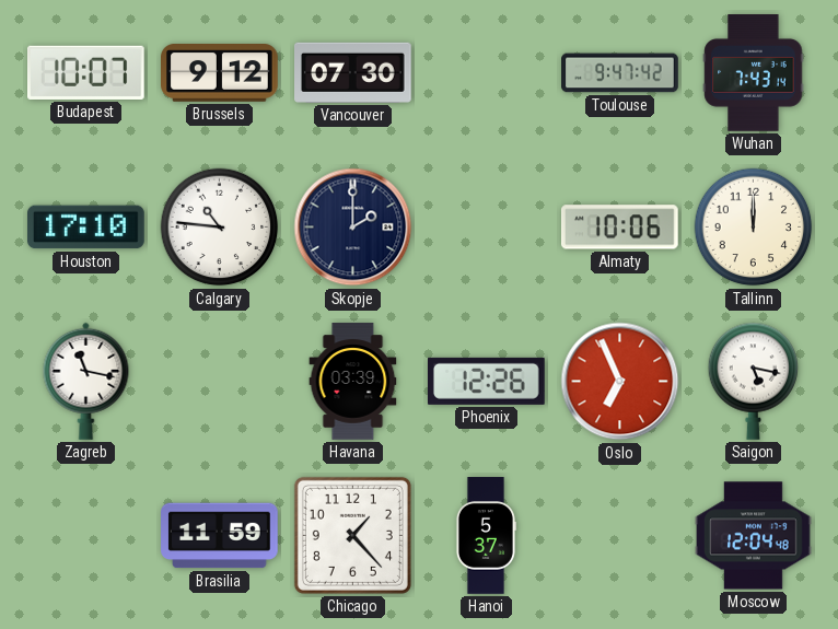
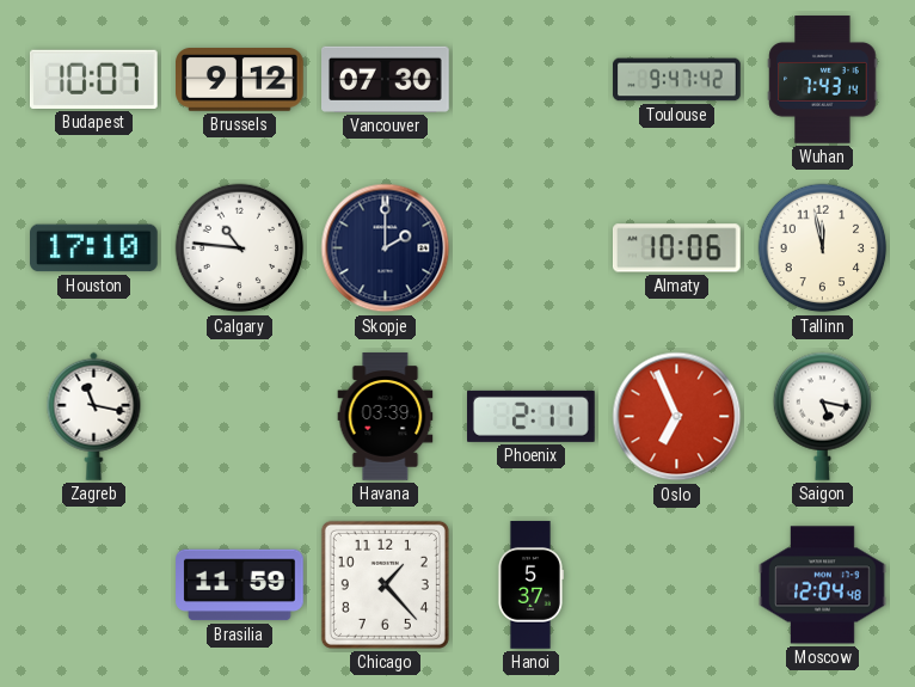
Tallinn: 12:00 -> 11:58 (823, 249)
Phoenix: 12:26 -> 2:11 (532, 416)
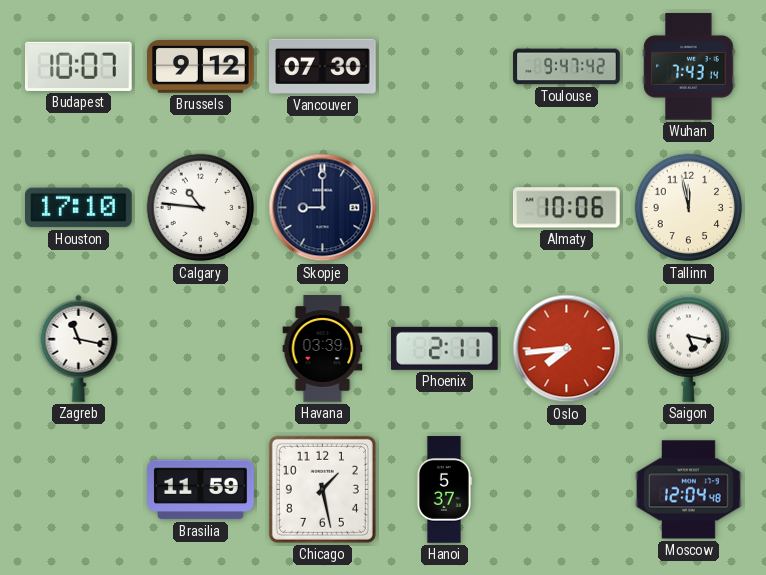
Skopje: 2:00 -> 9:00 (323, 208)
Oslo: 6:56 -> 7:44 (567, 349)
Chicago: 1:23 -> 1:28 (322, 489)
